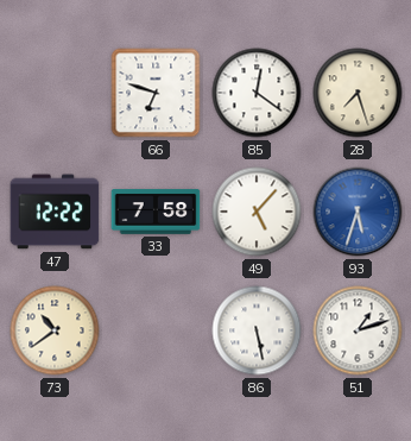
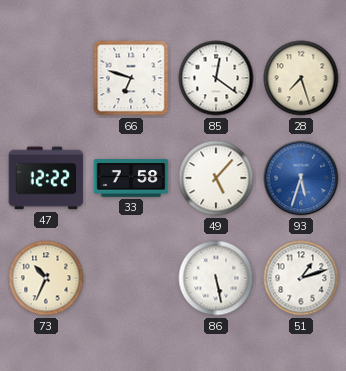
73: 10:39 -> 10:34 (46, 278)
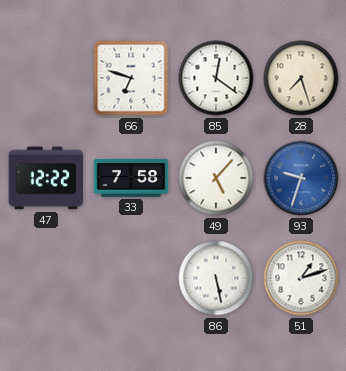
93: 5:33 -> 9:33 (301, 178)
73: 10:34 -> none (46, 278)
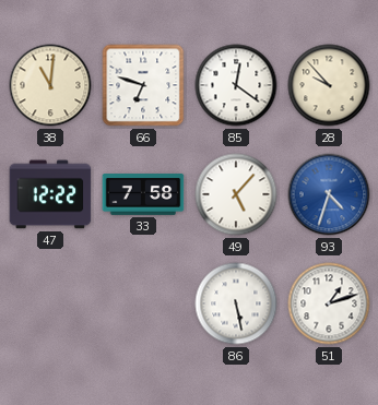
38: none -> 11:01 (50, 85)
28: 7:27 -> 9:53 (329, 85)
93: 9:33 -> 4:33 (329, 194)
